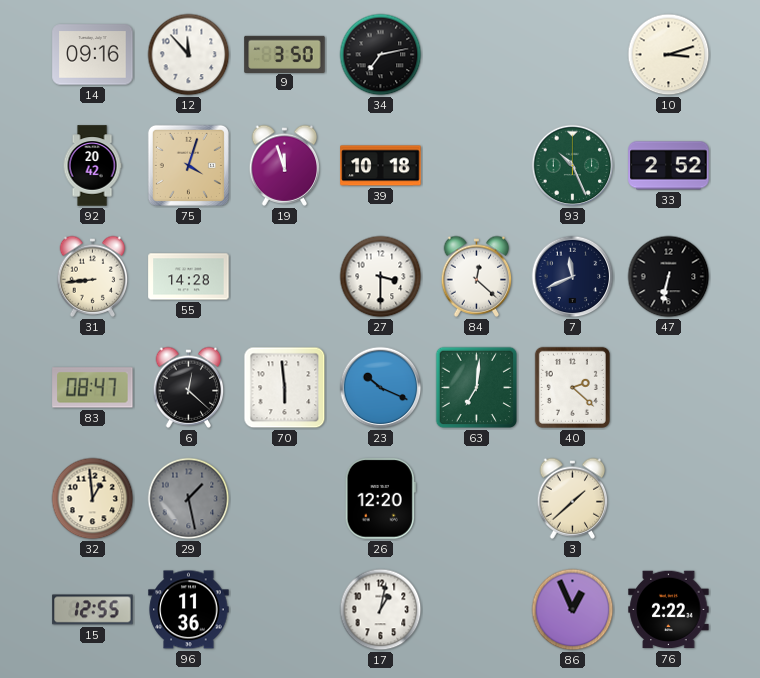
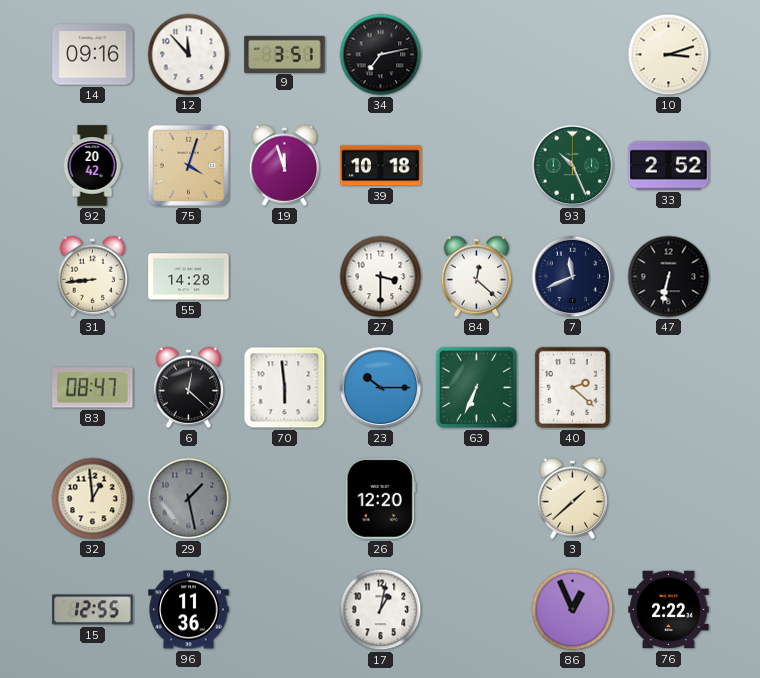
9: 3:50 -> 3:51 (285, 54)
23: 10:19 -> 10:15 (381, 388)
63: 7:01 -> 6:34 (477, 388)
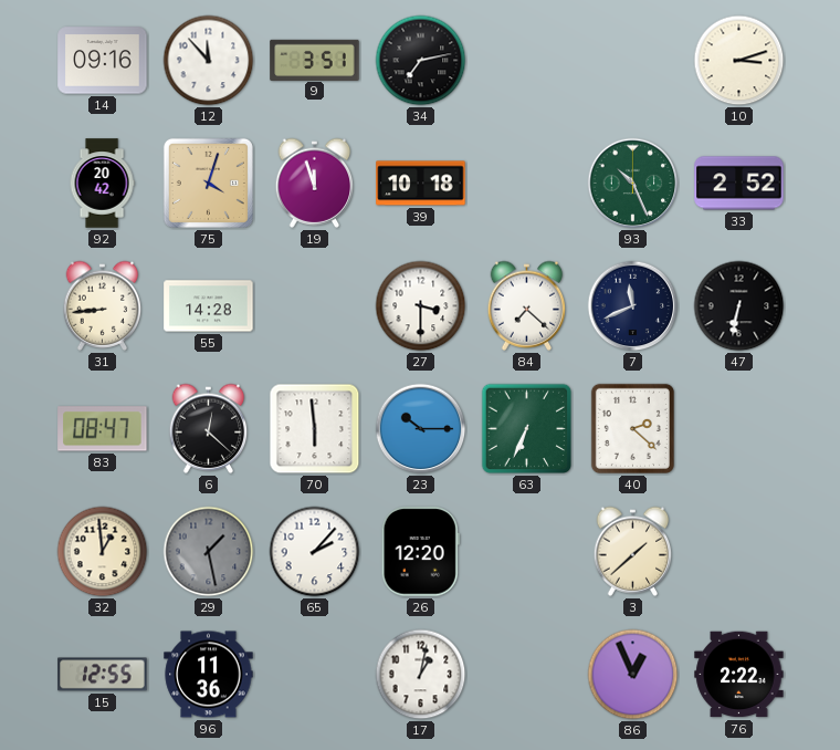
84: 12:22 -> 7:22 (527, 305)
65: none -> 2:07 (315, 552)
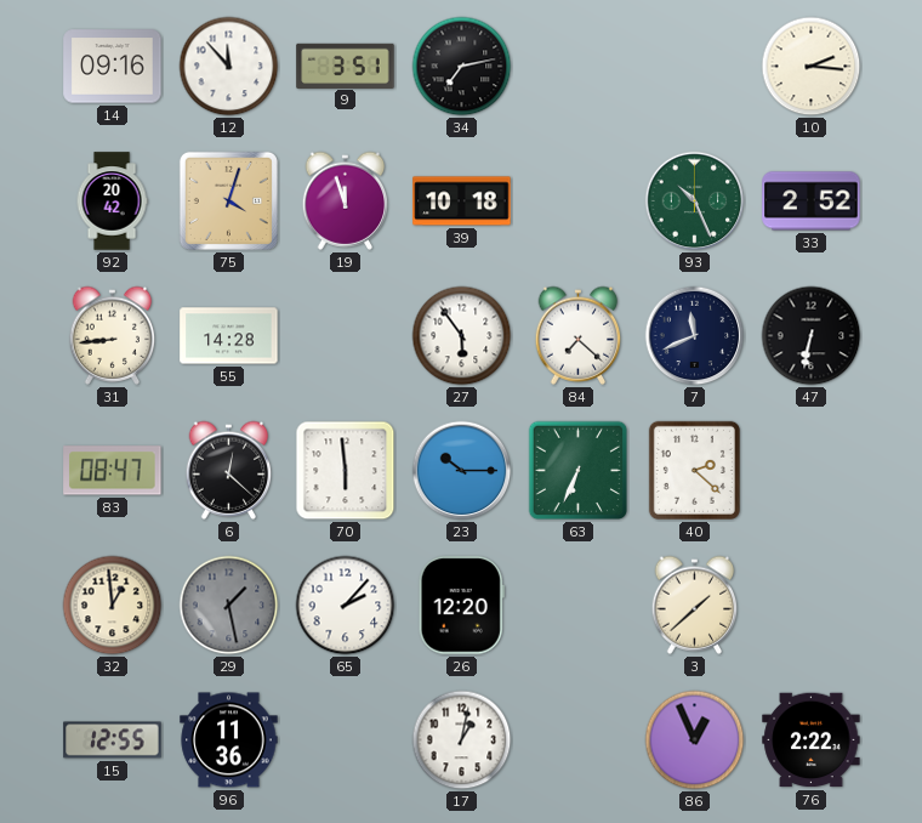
10: 3:12 -> 2:16 (812, 67)
27: 3:30 -> 5:54 (462, 336)
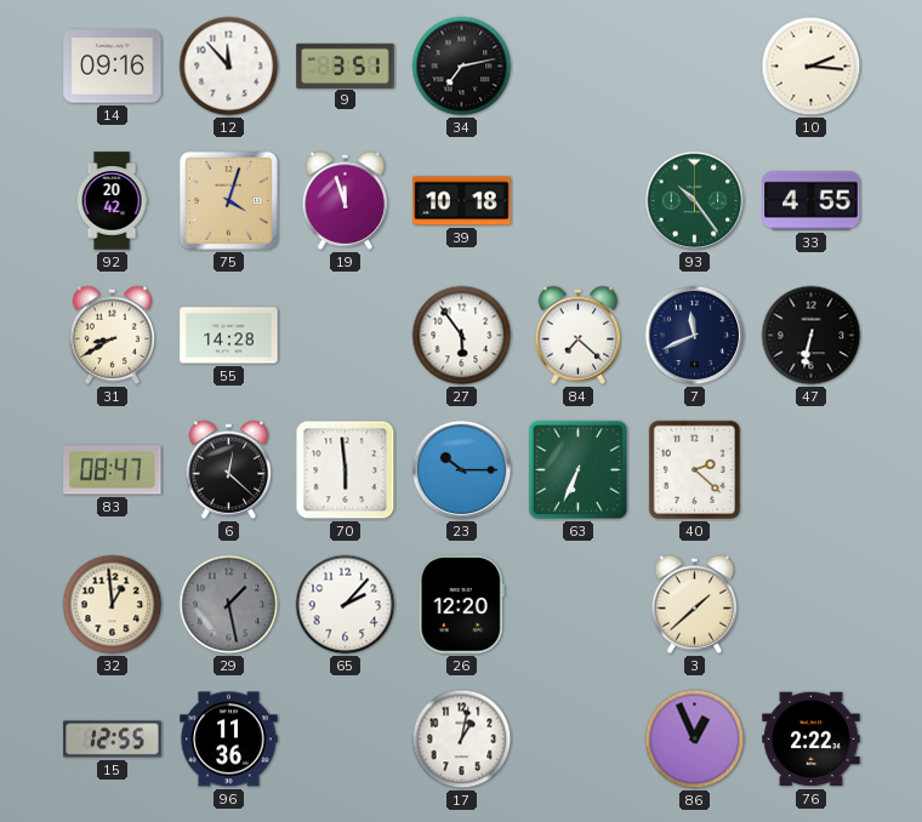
93: 10:26 -> 10:24 (695, 201)
33: 2:52 -> 4:55 (812, 201)
31: 8:44 -> 8:40 (113, 335)
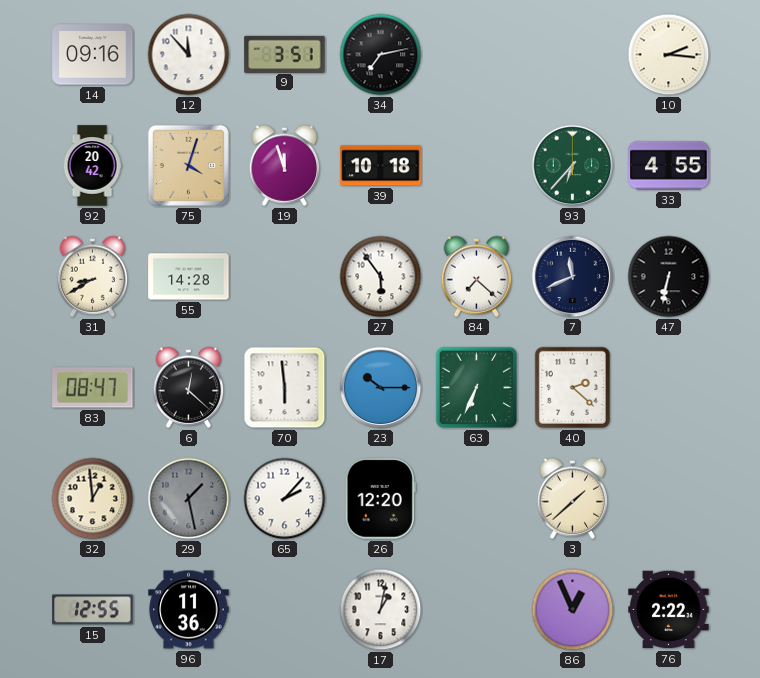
93: 10:24 -> 6:37 (573, 166)
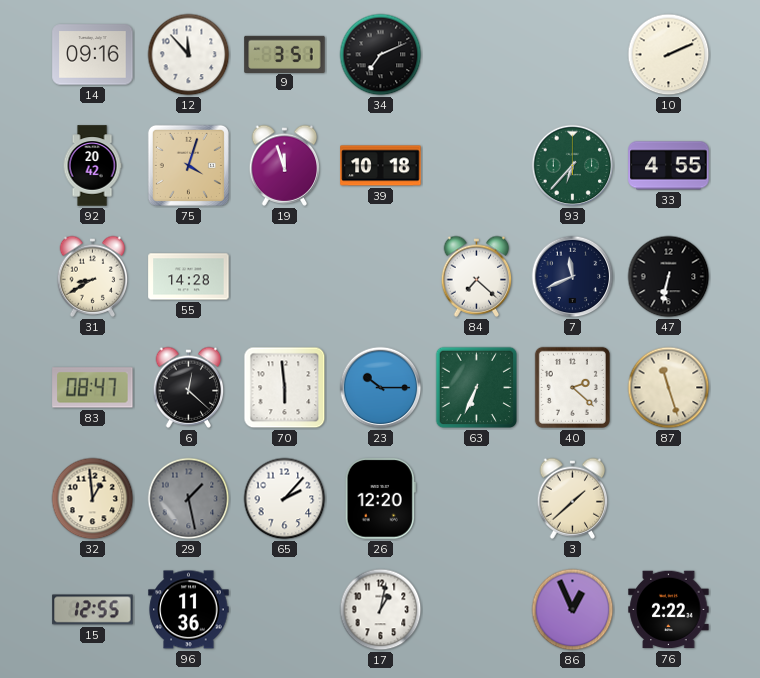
34: 7:13 -> 7:11 (381, 55)
10: 2:16 -> 2:11 (669, 55)
27: 5:54 -> none (381, 277)
87: none -> 11:27 (669, 388)
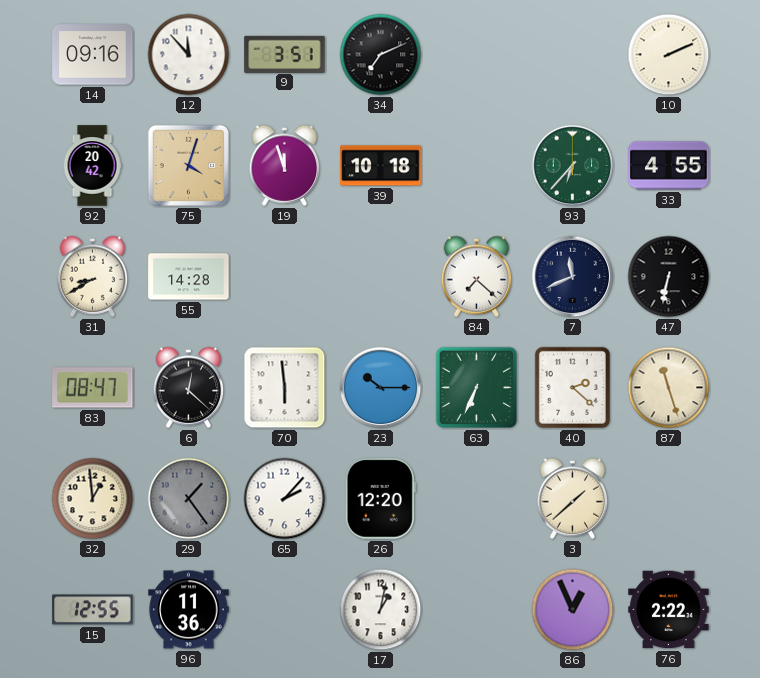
29: 1:28 -> 1:24 (189, 499)
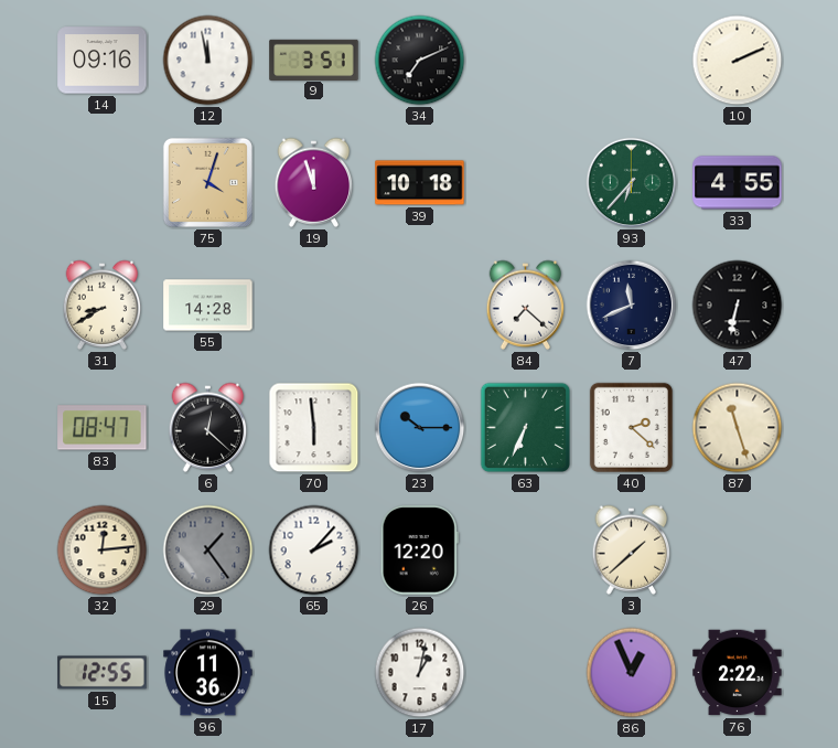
12: 11:53 -> 11:58 (208, 61)
92: 20:42 -> none (92, 166)
32: 12:59 -> 12:14 (103, 551)
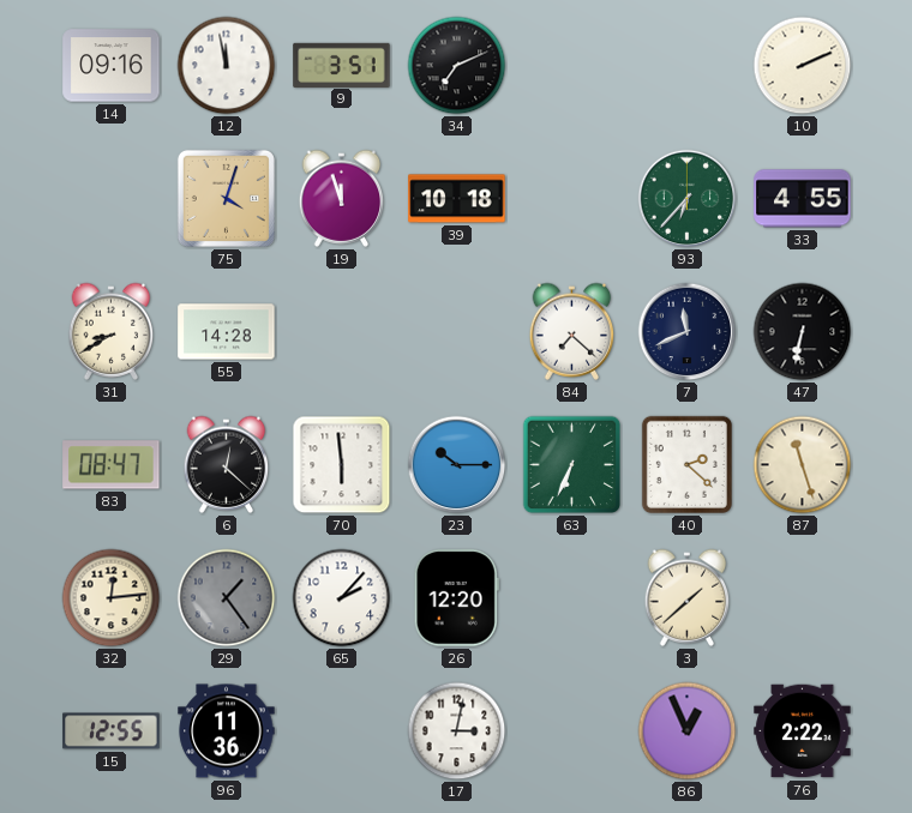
17: 1:02 -> 3:02 (457, 731)
